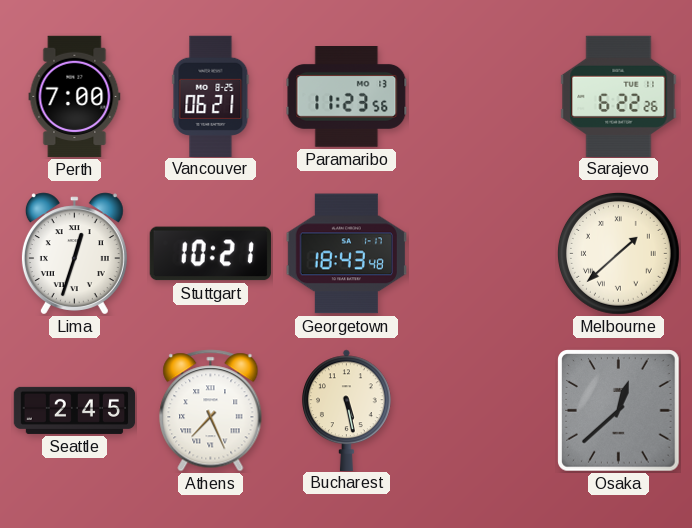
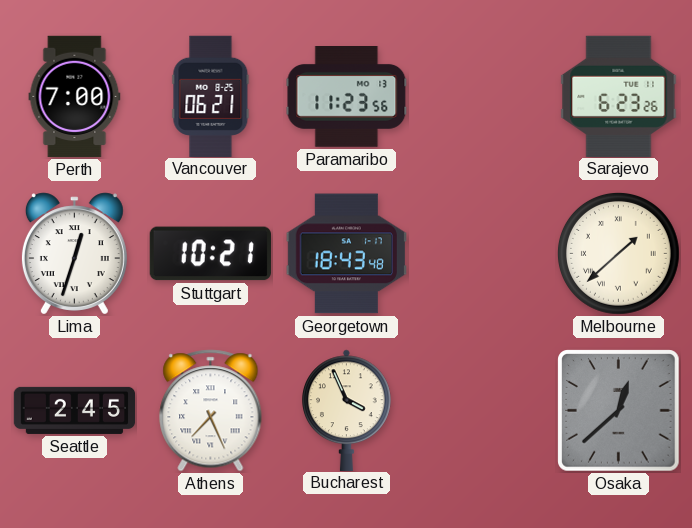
Sarajevo: 6:22 -> 6:23 (619, 96)
Bucharest: 5:28 -> 3:56 (347, 410)
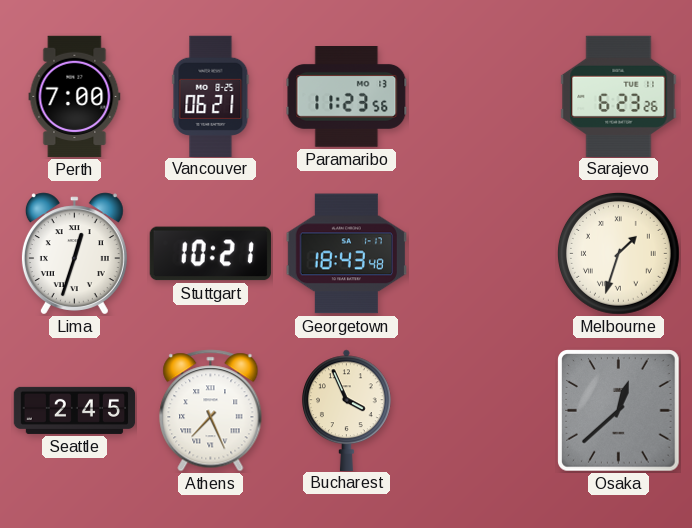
Melbourne: 1:38 -> 1:33 (618, 253)
